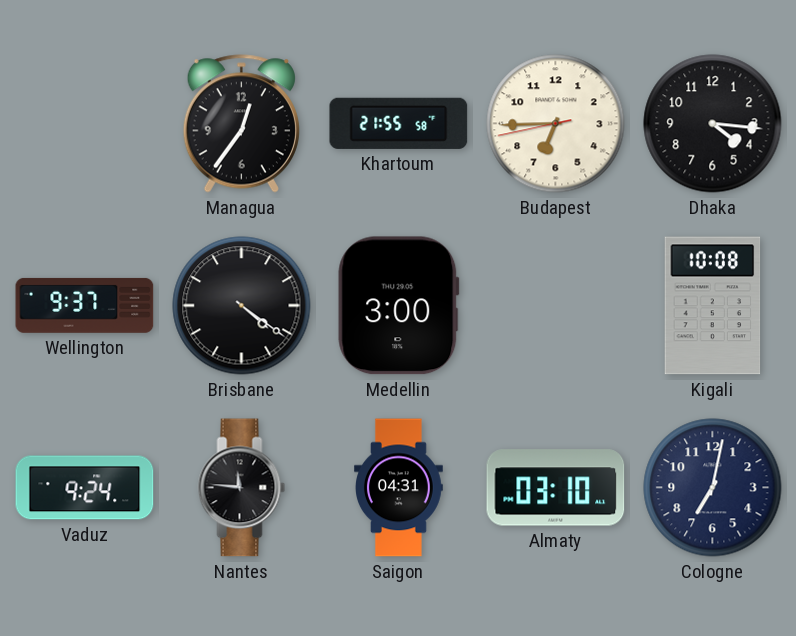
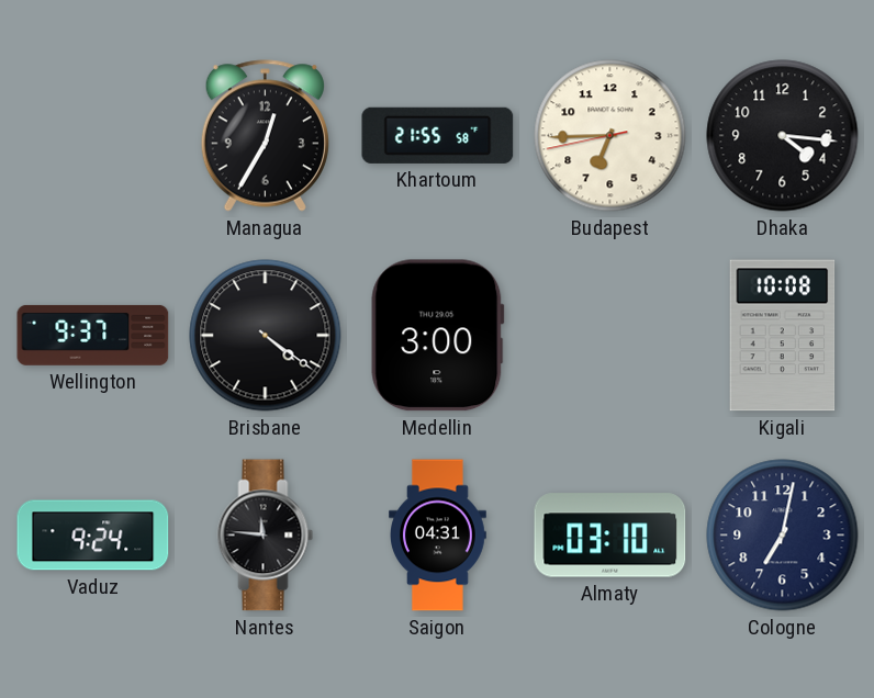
Managua: 12:36 -> 12:35 (265, 136)
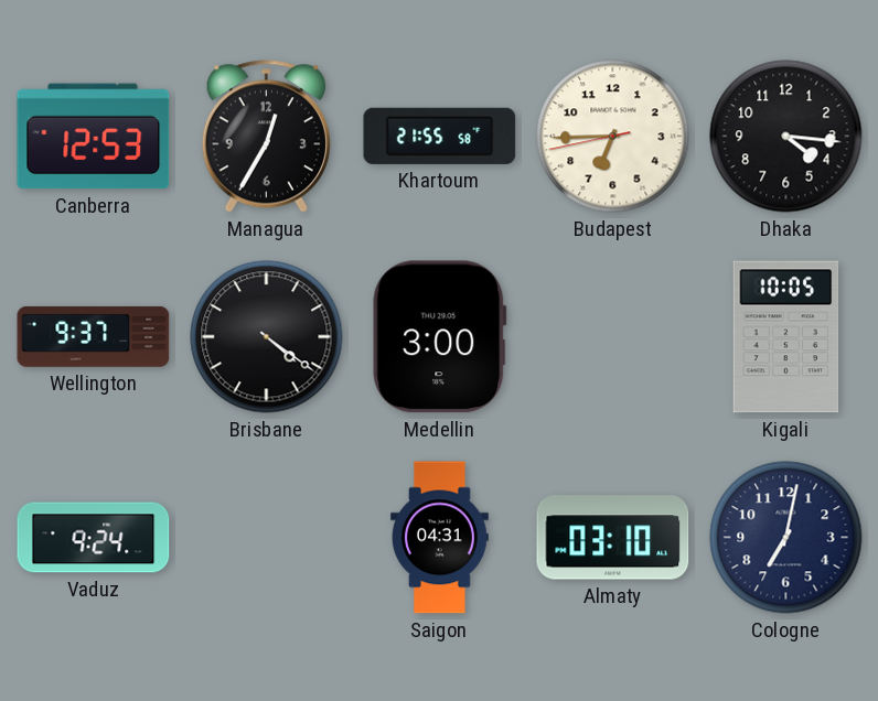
Canberra: none -> 12:53 (94, 137)
Kigali: 10:08 -> 10:05 (786, 337)
Nantes: 11:46 -> none (266, 536)
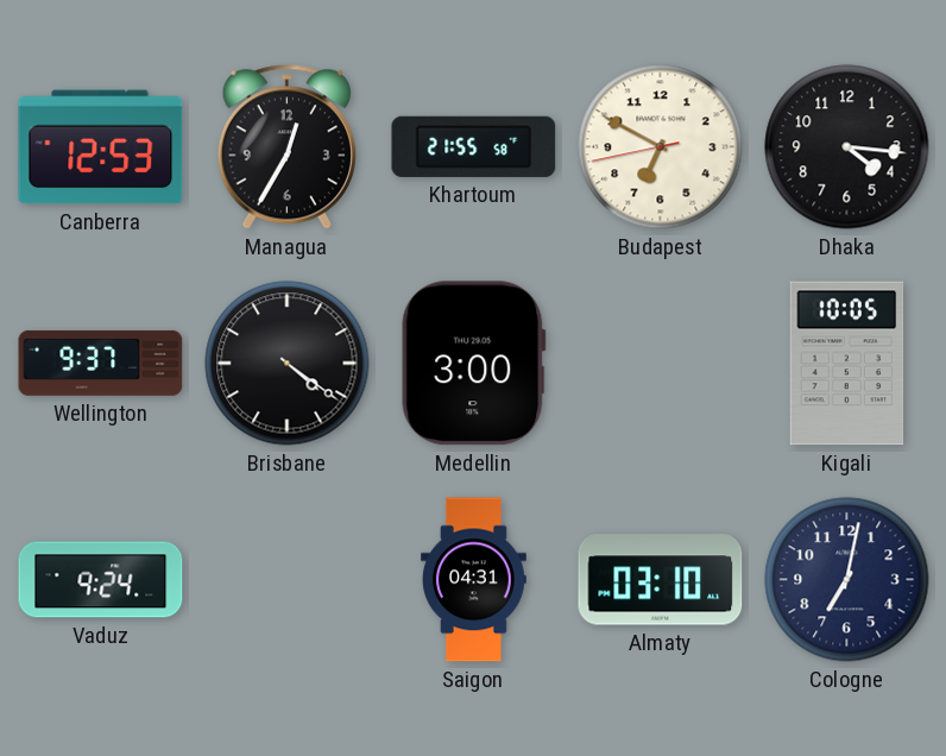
Budapest: 6:44 -> 6:49 (661, 147)
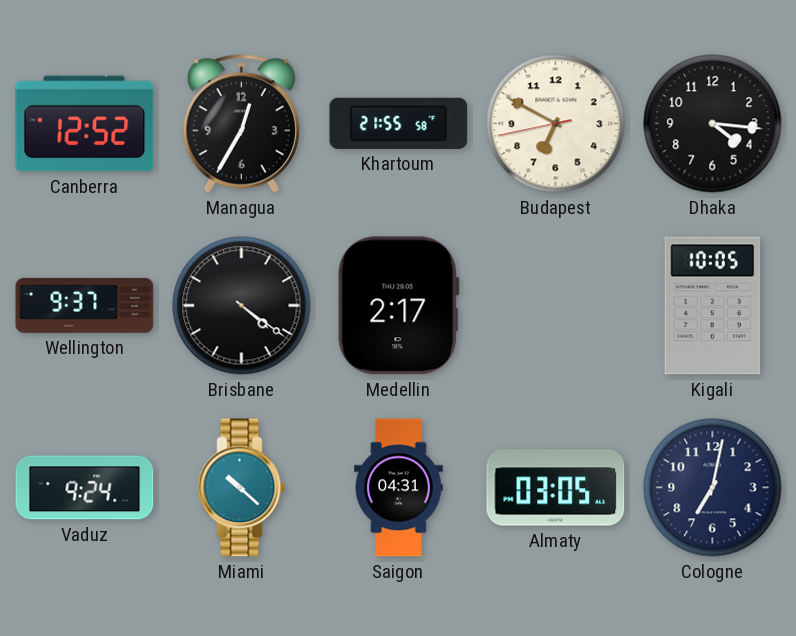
Canberra: 12:53 -> 12:52 (85, 124)
Medellin: 3:00 -> 2:17 (399, 306)
Miami: none -> 10:22 (242, 488)
Almaty: 03:10 -> 03:05 (556, 488)
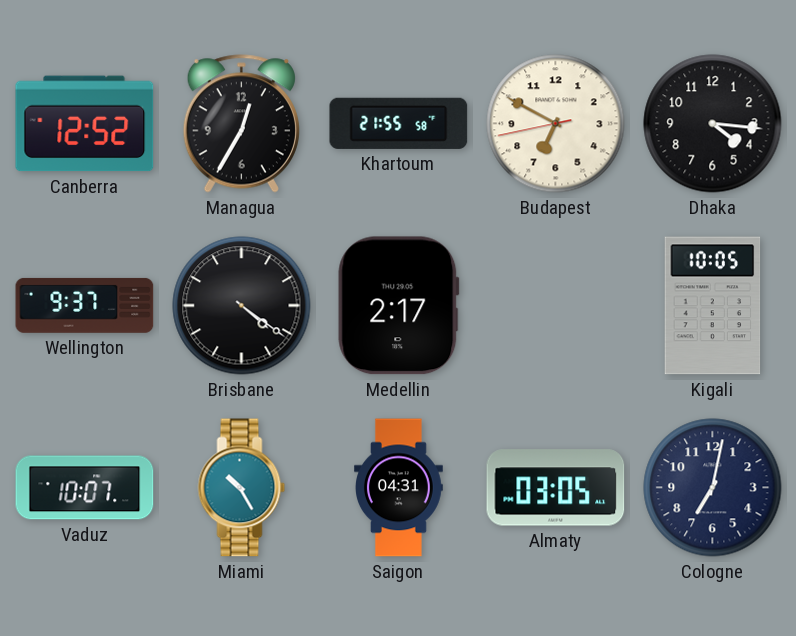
Vaduz: 9:24 -> 10:07 (85, 488)
Miami: 10:22 -> 10:25 (242, 488)
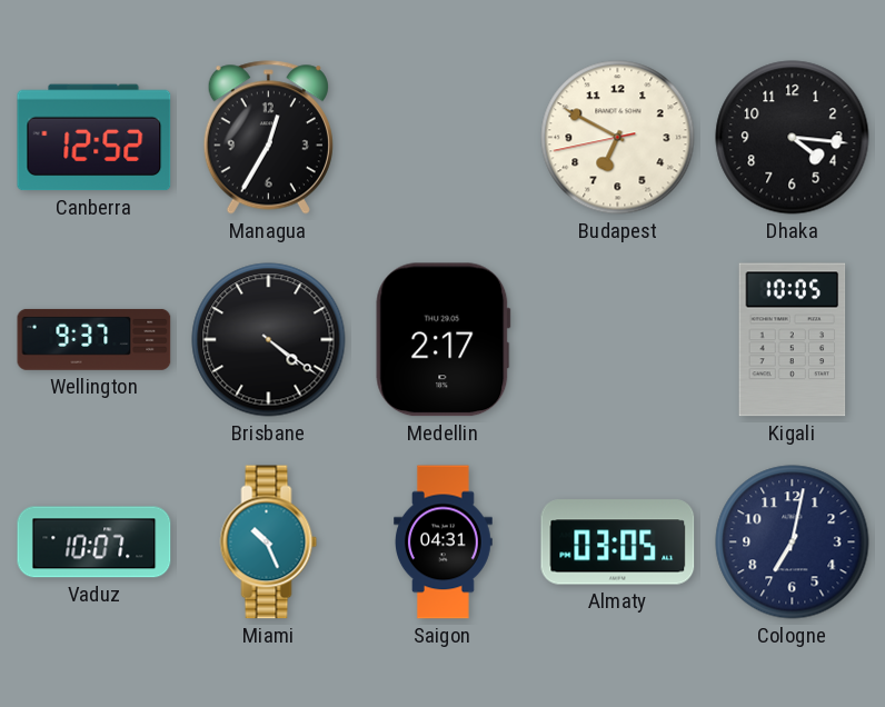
Khartoum: 21:55 -> none (399, 123)
Miami: 10:25 -> 10:26 (269, 542)
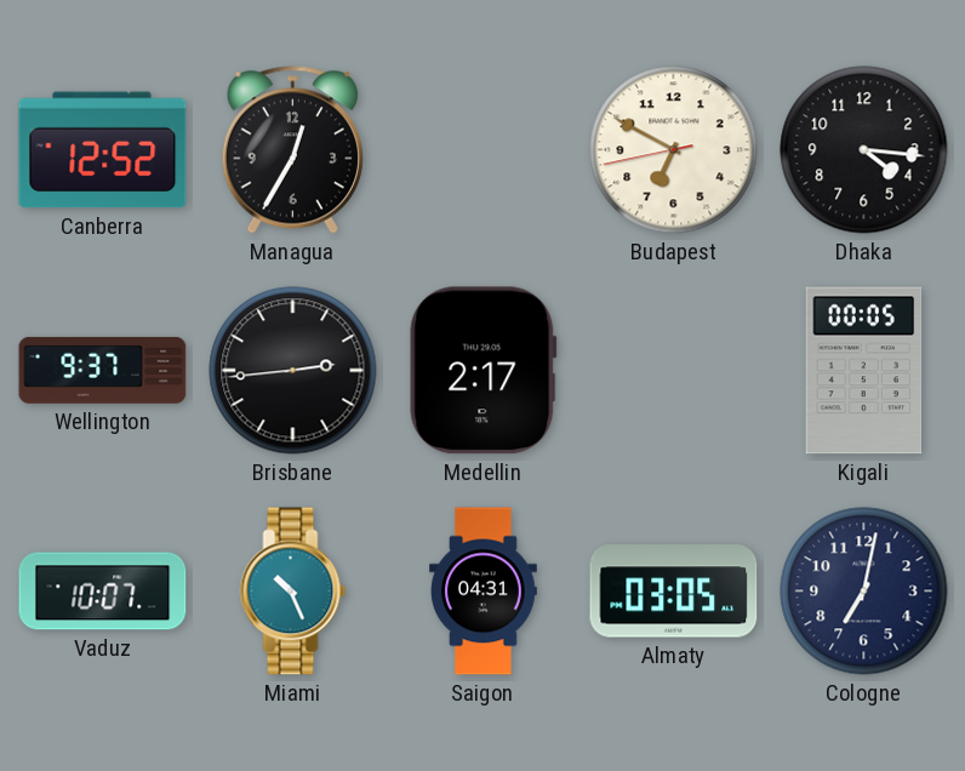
Brisbane: 4:21 -> 2:44 (293, 371)
Kigali: 10:05 -> 00:05 (864, 371)
